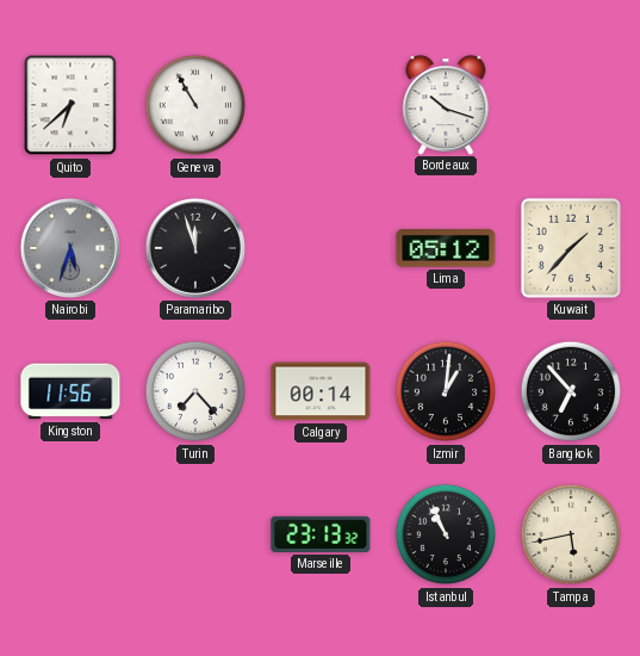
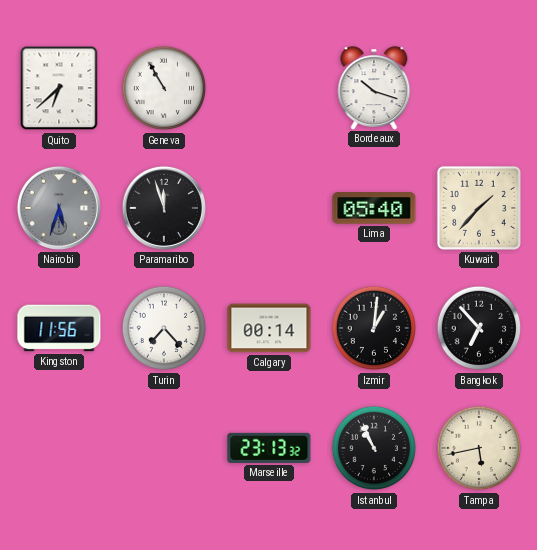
Lima: 05:12 -> 05:40 (374, 208)
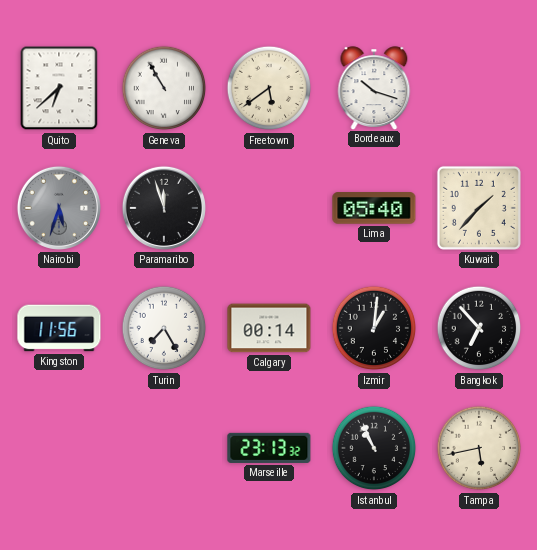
Freetown: none -> 5:39 (269, 88)
Turin: 7:23 -> 7:25 (164, 328)
